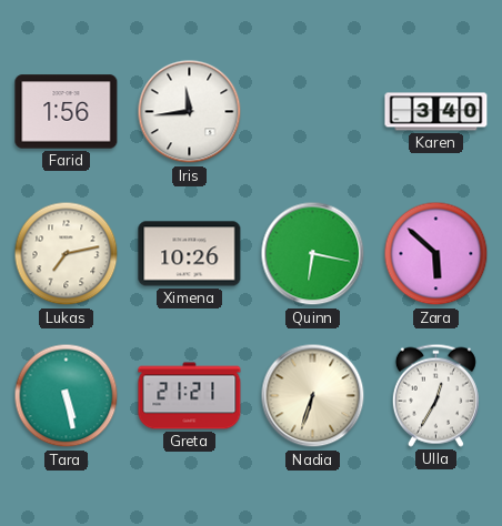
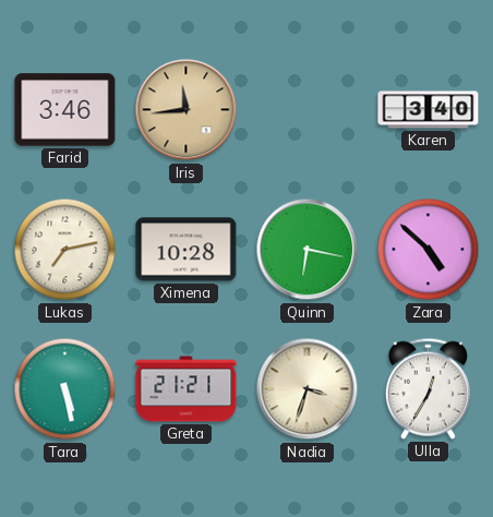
Farid: 1:56 -> 3:46 (65, 110)
Iris dial: white -> champagne (187, 110)
Ximena: 10:26 -> 10:28 (187, 250)
Zara: 5:52 -> 4:52 (429, 250)
Nadia: 6:33 -> 3:33 (308, 389)
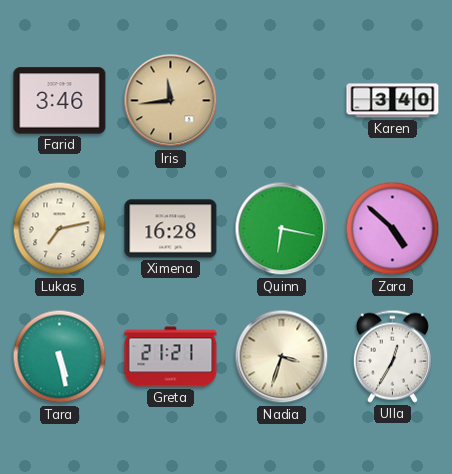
Ximena: 10:28 -> 16:28 (171, 229)
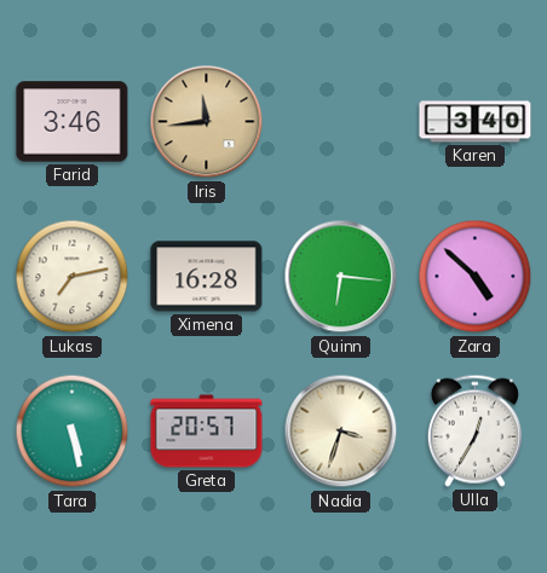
Quinn: 6:17 -> 6:16 (341, 277)
Greta: 21:21 -> 20:57 (207, 432)
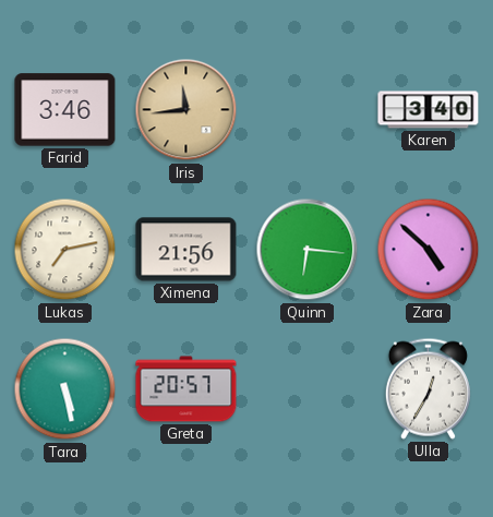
Ximena: 16:28 -> 21:56 (187, 250)
Nadia: 3:33 -> none (341, 432)
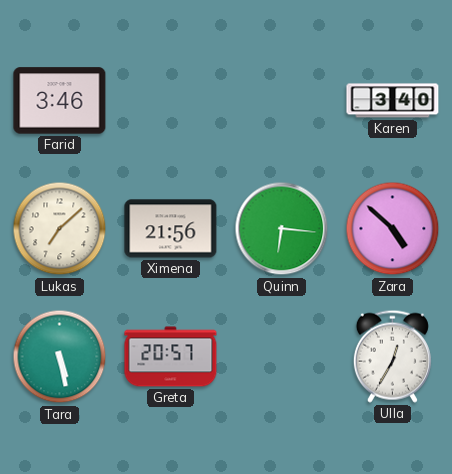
Iris: 11:44 -> none (187, 110)
Lukas: 7:13 -> 7:08 (60, 229)
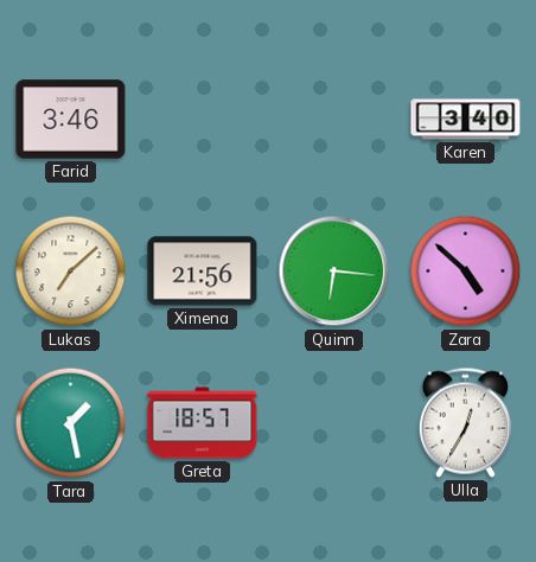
Tara: 5:28 -> 1:28 (71, 423)
Greta: 20:57 -> 18:57 (203, 423)
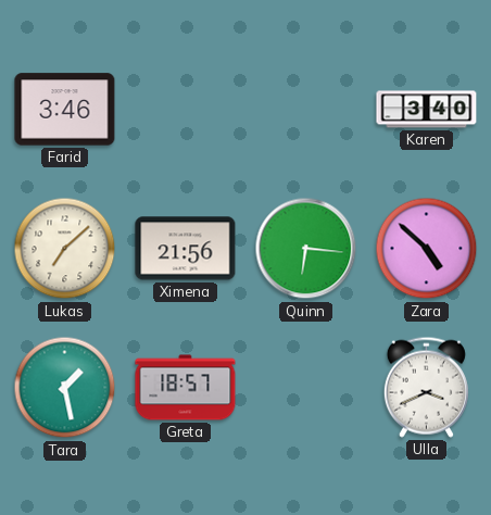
Ulla: 12:35 -> 3:41 (426, 387)
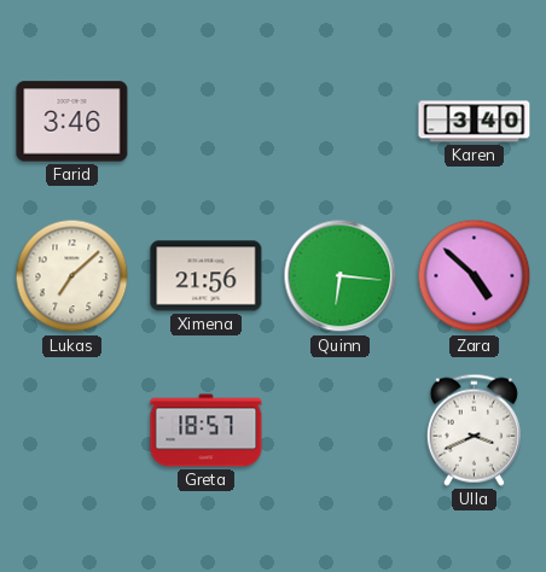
Tara: 1:28 -> none (65, 388)
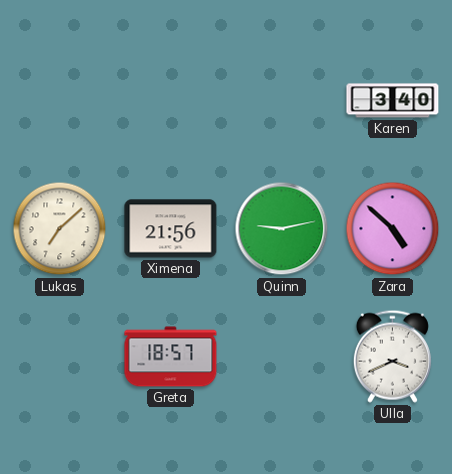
Farid: 3:46 -> none (72, 122)
Quinn: 6:16 -> 9:13 (282, 229)
